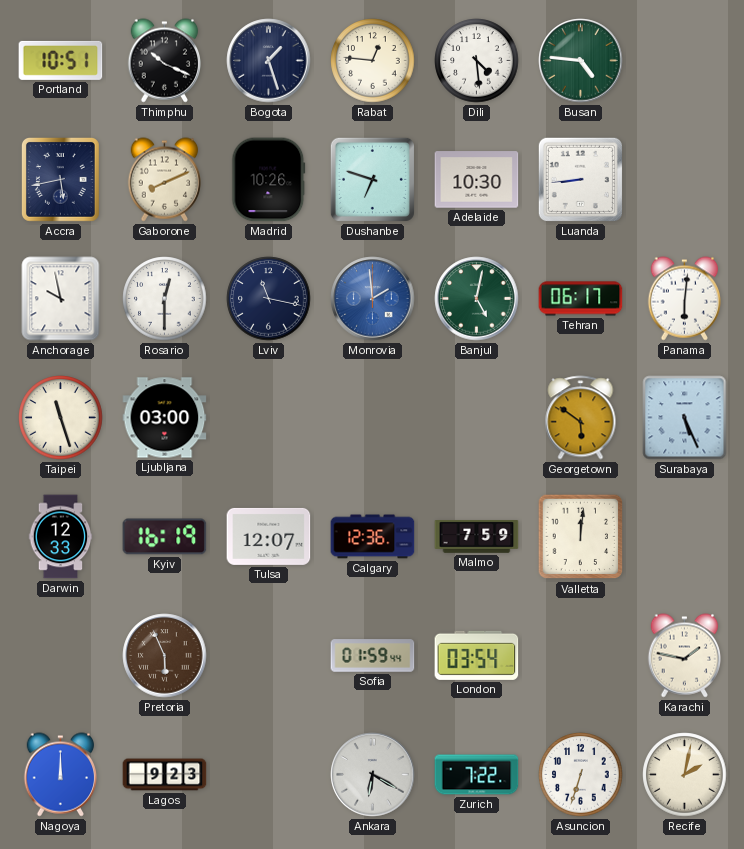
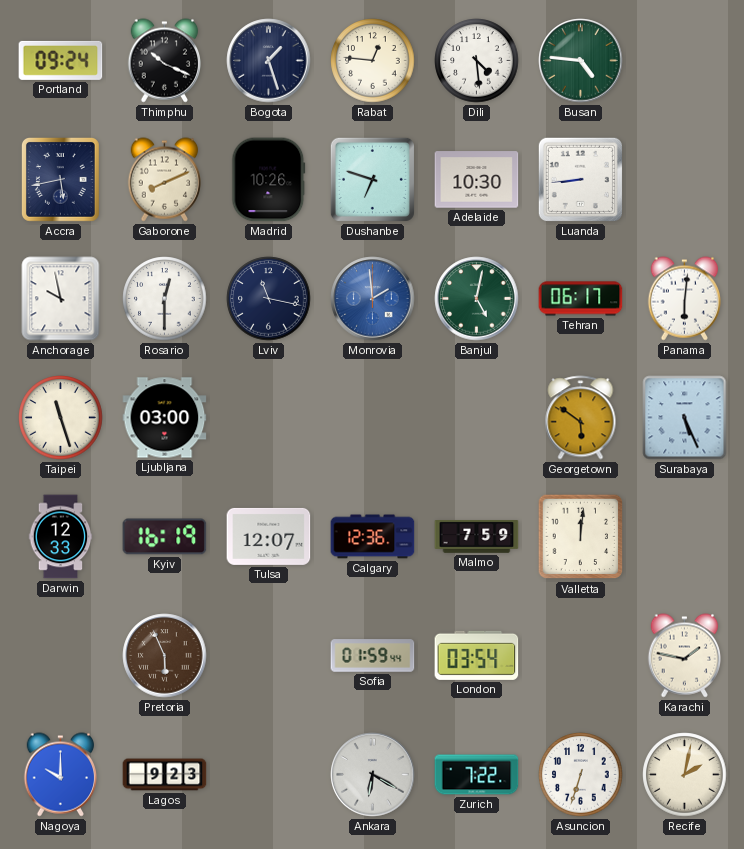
Portland: 10:51 -> 09:24 (61, 60)
Nagoya: 12:00 -> 10:00 (61, 775)
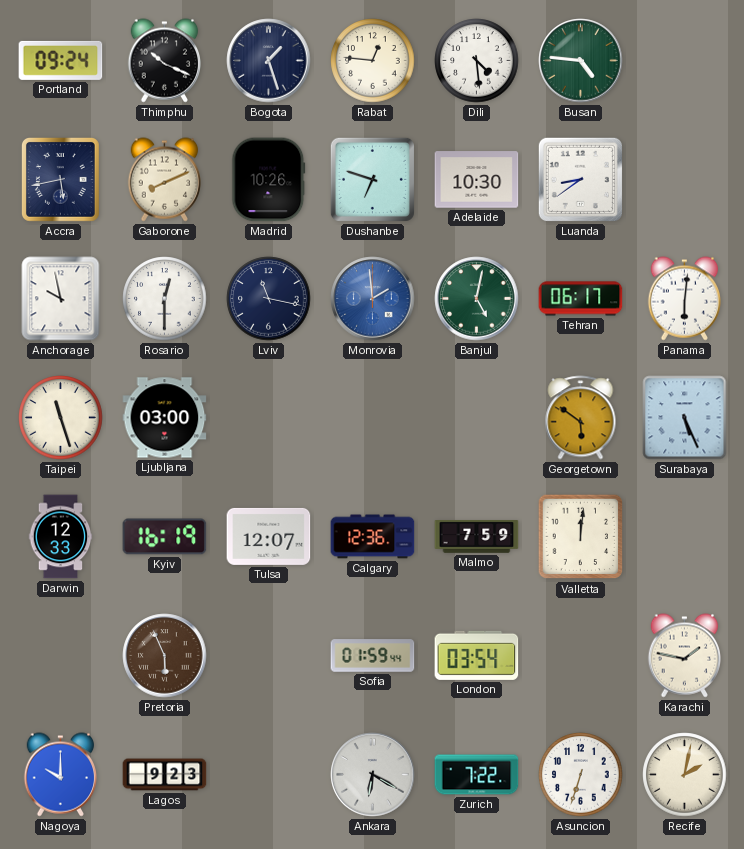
Luanda: 8:44 -> 8:39 (580, 179)
